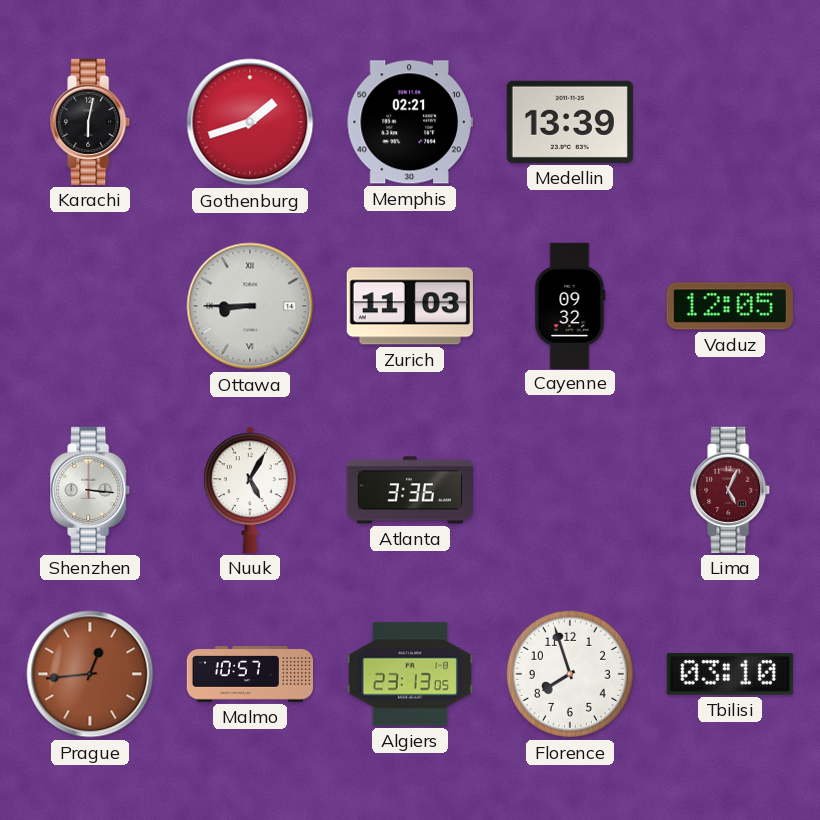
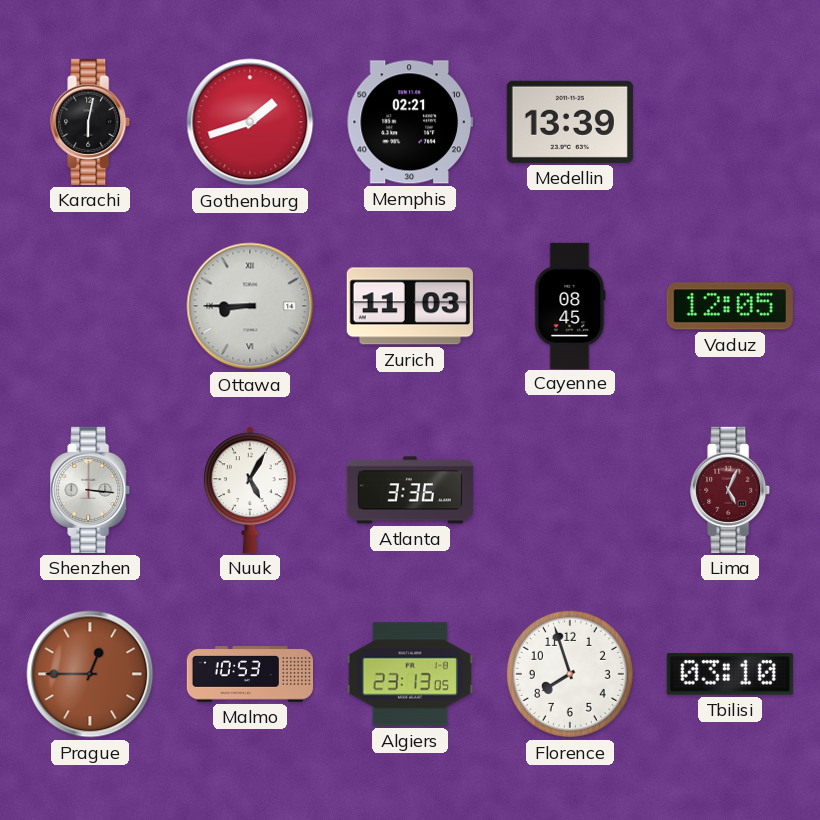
Cayenne: 09:32 -> 08:45 (570, 305)
Prague: 12:44 -> 12:45 (90, 674)
Malmo: 10:57 -> 10:53 (249, 674)
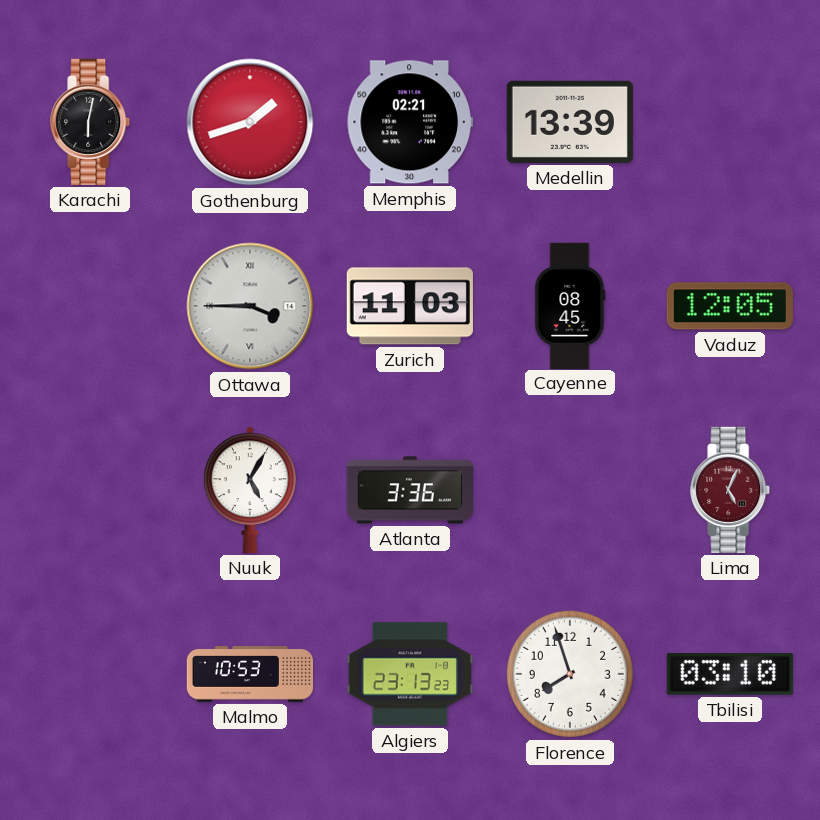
Ottawa: 8:45 -> 3:45 (250, 306)
Shenzhen: 3:16 -> none (91, 490)
Prague: 12:45 -> none (90, 674)
Algiers: 23:13:05 -> 23:13:23 (410, 674)
